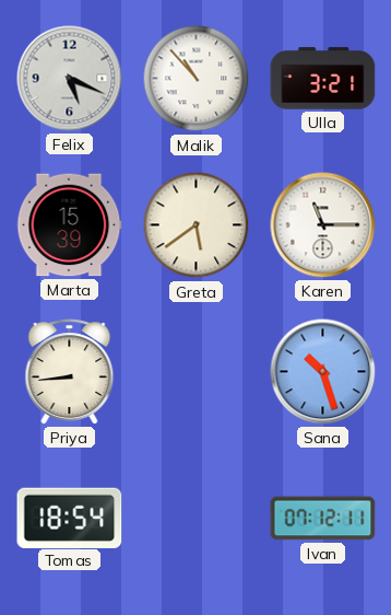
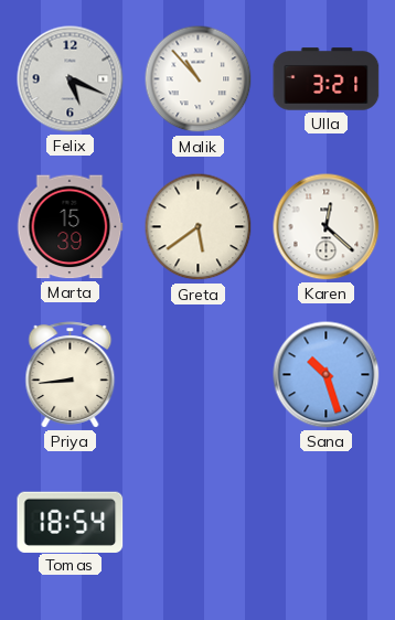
Karen: 11:15 -> 12:22 (327, 227)
Ivan: 07:12 -> none (323, 519)
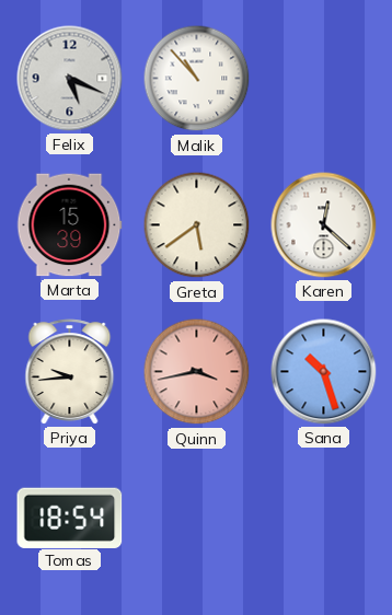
Ulla: 3:21 -> none (327, 79)
Priya: 8:44 -> 9:44 (70, 372)
Quinn: none -> 3:43 (197, 372)
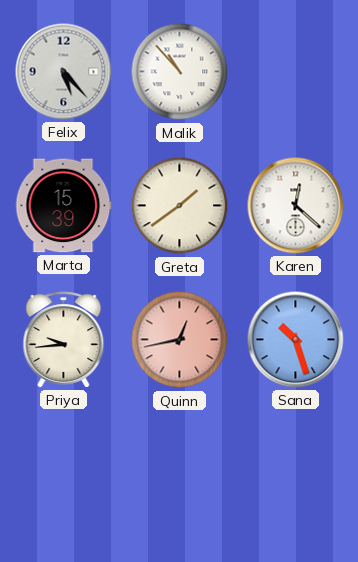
Felix: 5:19 -> 5:23 (64, 72)
Greta: 5:39 -> 1:39 (180, 206)
Quinn: 3:43 -> 12:43 (180, 340)
Tomas: 18:54 -> none (70, 518)
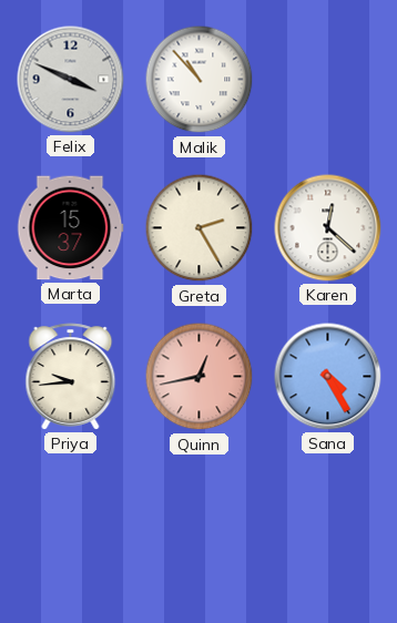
Felix: 5:23 -> 3:49 (71, 80)
Marta: 15:39 -> 15:37 (70, 228)
Greta: 1:39 -> 2:25 (200, 228)
Sana: 10:27 -> 4:25 (328, 377)
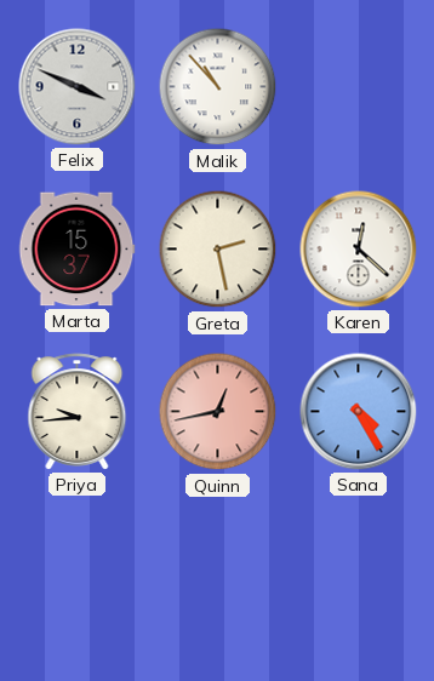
Greta: 2:25 -> 2:28 (218, 250)
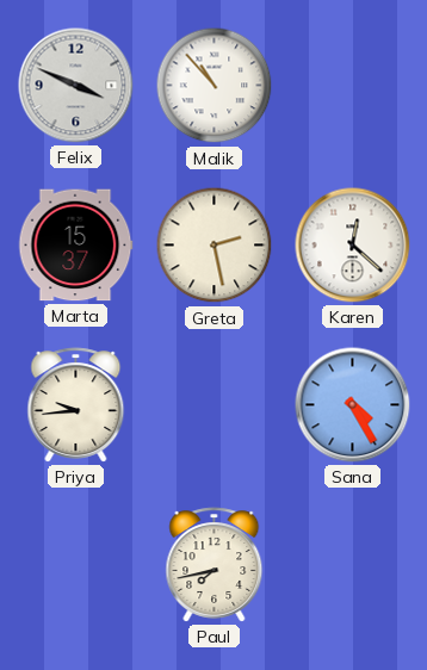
Quinn: 12:43 -> none (218, 412)
Paul: none -> 7:43 (215, 565)
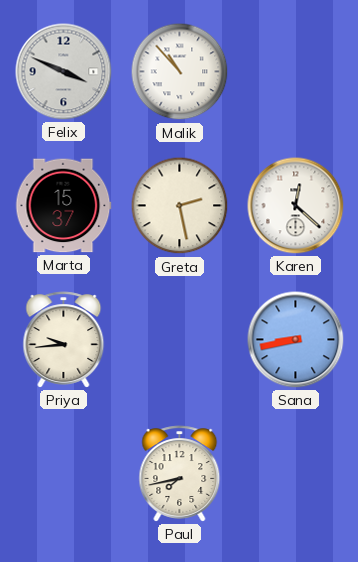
Sana: 4:25 -> 8:43 (296, 340)
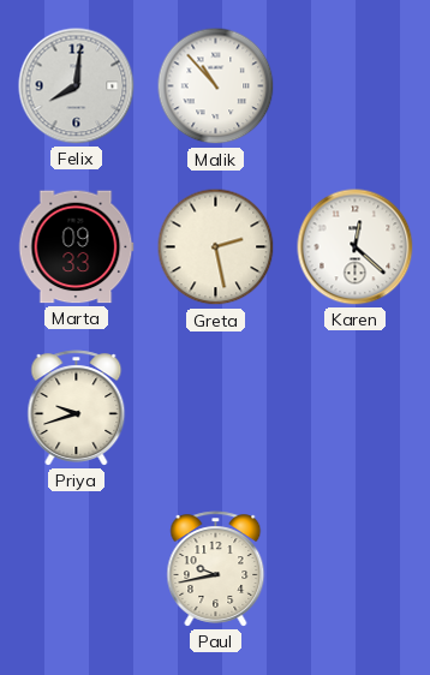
Felix: 3:49 -> 8:01 (77, 86)
Marta: 15:37 -> 09:33 (76, 247)
Priya: 9:44 -> 9:42 (77, 408)
Sana: 8:43 -> none (296, 340)
Paul: 7:43 -> 9:43 (216, 569)
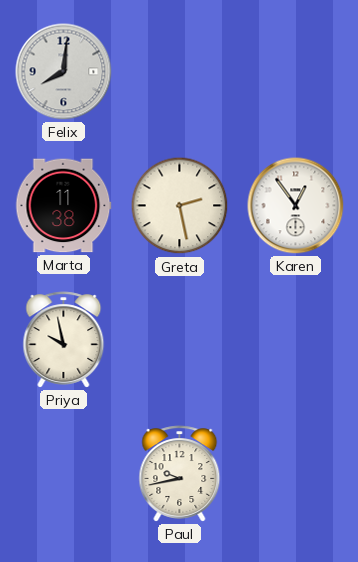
Malik: 10:53 -> none (216, 86)
Marta: 09:33 -> 11:38 (63, 206)
Karen: 12:22 -> 12:54 (296, 206)
Priya: 9:42 -> 9:58 (64, 340)
